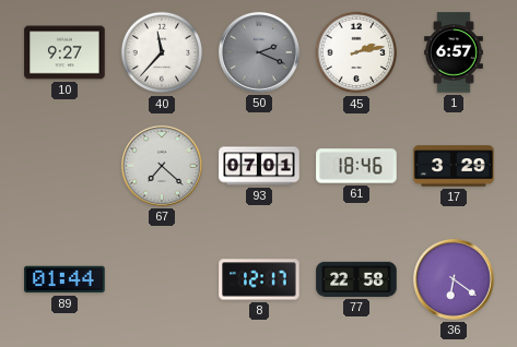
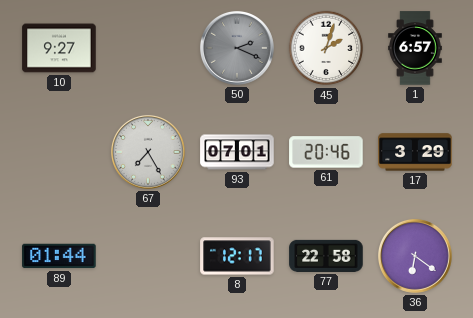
40: 11:37 -> none (162, 52)
45: 2:13 -> 2:03 (326, 48)
67: 7:22 -> 7:25 (148, 152)
61: 18:46 -> 20:46 (326, 152)
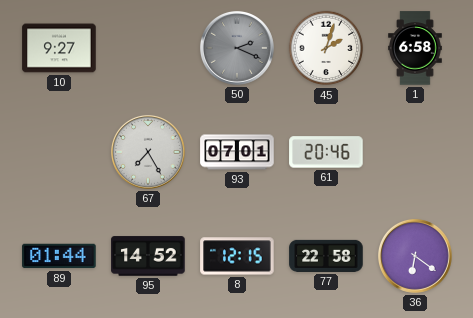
1: 6:57 -> 6:58 (415, 48)
17: 3:29 -> none (415, 152)
95: none -> 14:52 (148, 256)
8: 12:17 -> 12:15 (237, 256)
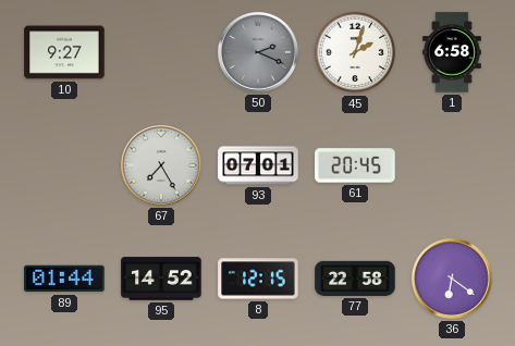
61: 20:46 -> 20:45 (355, 165)
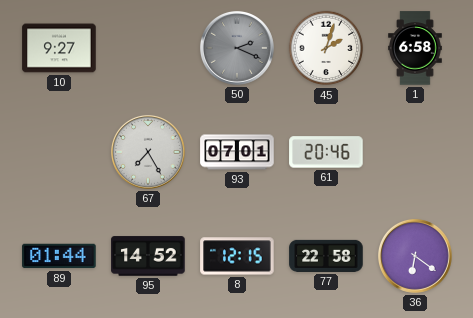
61: 20:45 -> 20:46 (326, 152)
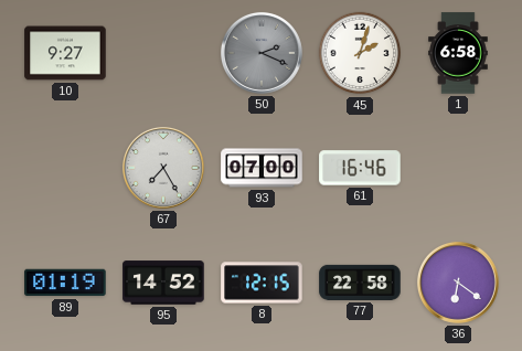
93: 07:01 -> 07:00 (262, 168)
61: 20:46 -> 16:46 (360, 168)
89: 01:44 -> 01:19 (65, 283)
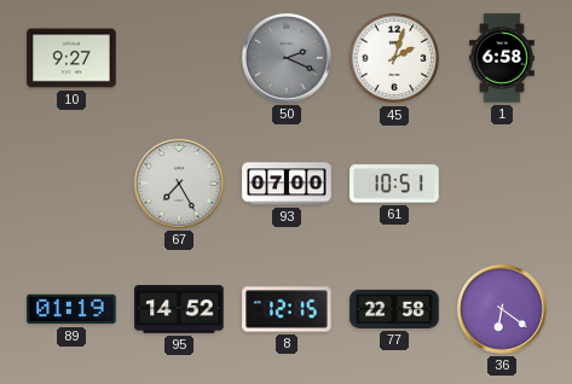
61: 16:46 -> 10:51 (394, 184)
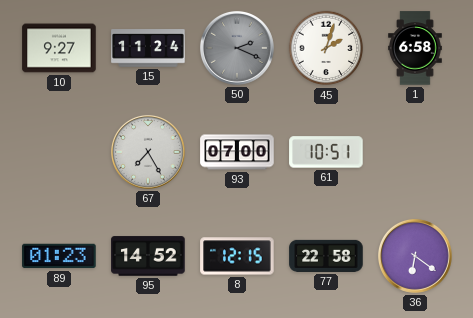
15: none -> 11:24 (148, 48)
89: 01:19 -> 01:23 (59, 256)
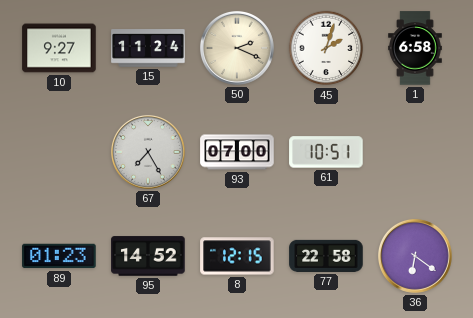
50 dial: grey -> cream (237, 48)
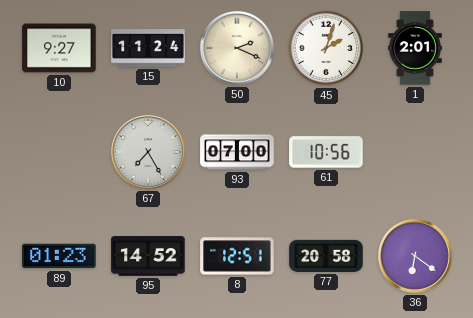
1: 6:58 -> 2:01 (415, 48)
61: 10:51 -> 10:56 (326, 152)
8: 12:15 -> 12:51 (237, 256)
77: 22:58 -> 20:58 (326, 256)
